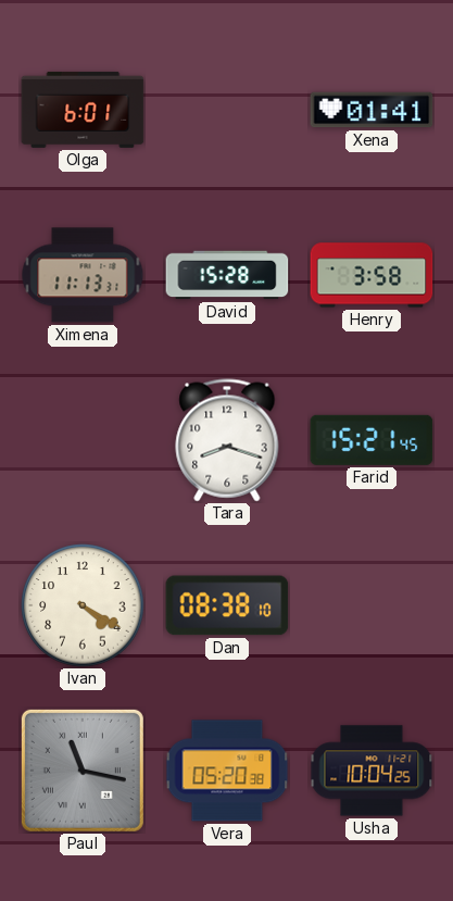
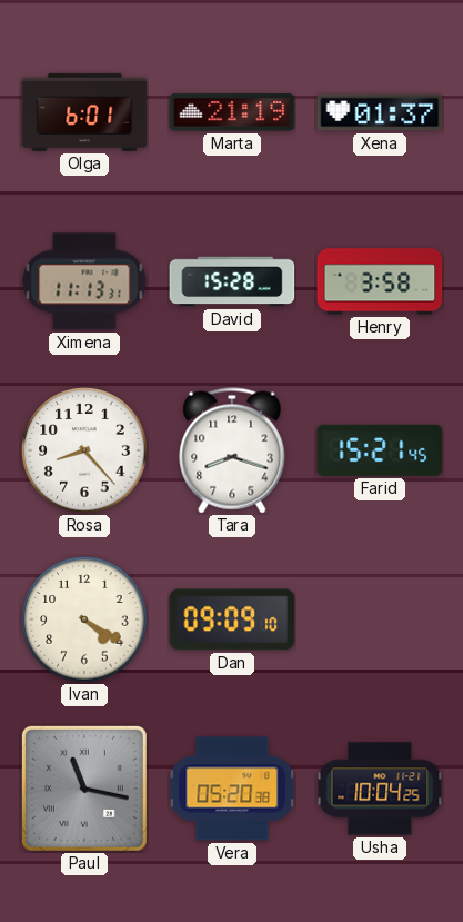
Marta: none -> 21:19 (232, 112)
Xena: 01:41 -> 01:37 (380, 112)
Rosa: none -> 8:23 (84, 450)
Dan: 08:38 -> 09:09 (232, 619)
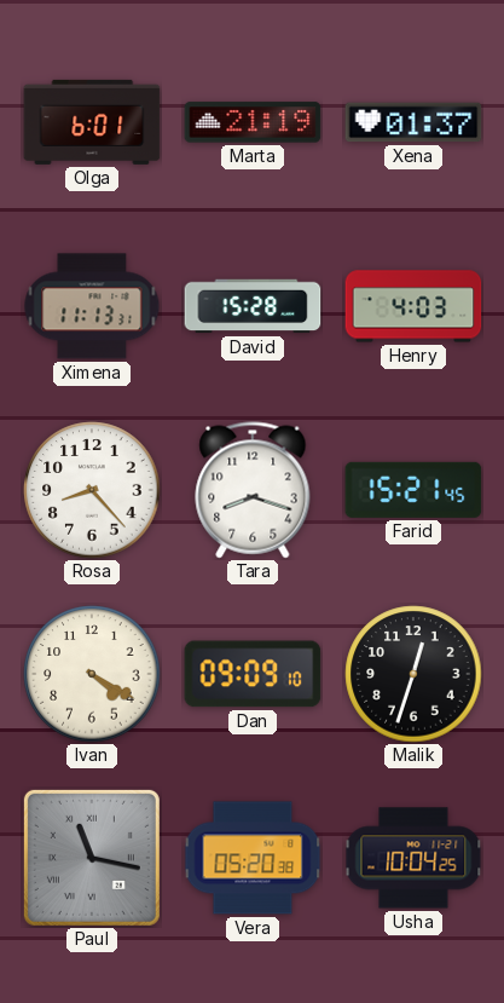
Henry: 3:58 -> 4:03 (413, 306)
Malik: none -> 12:33 (413, 674)
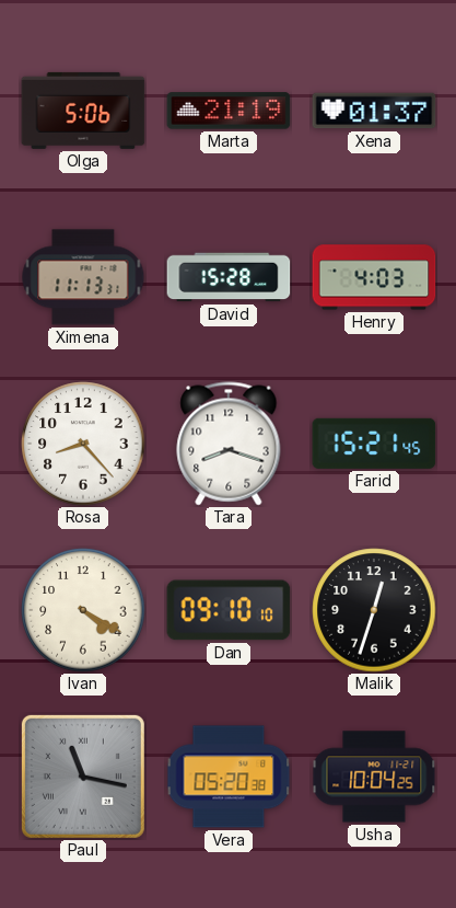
Olga: 6:01 -> 5:06 (83, 111)
Dan: 09:09 -> 09:10 (229, 610)
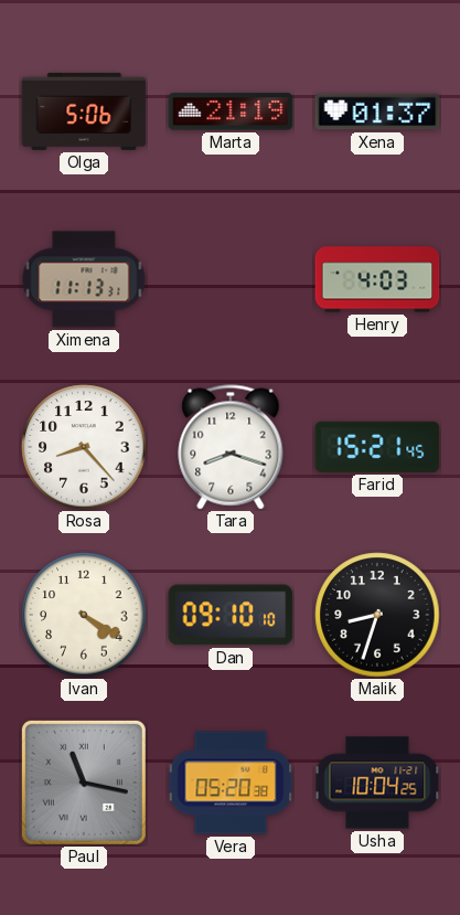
David: 15:28 -> none (229, 277)
Malik: 12:33 -> 8:33 (377, 615)
